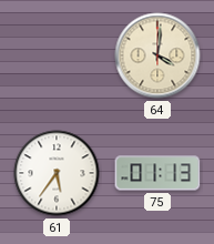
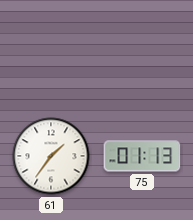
64: 4:01 -> none (157, 55)
61: 5:36 -> 1:36 (51, 156)
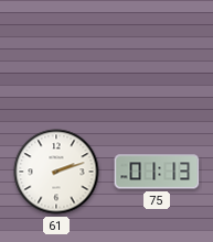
61: 1:36 -> 2:12 (56, 172)
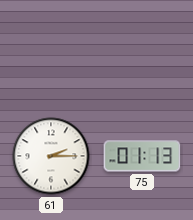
61: 2:12 -> 2:15 (51, 156)
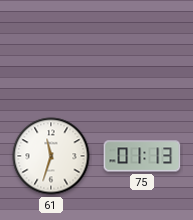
61: 2:15 -> 11:33 (51, 156)
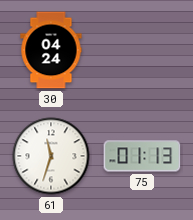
30: none -> 04:24 (51, 50)
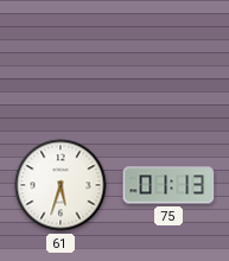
30: 04:24 -> none (51, 50)
61: 11:33 -> 5:33 (61, 185)
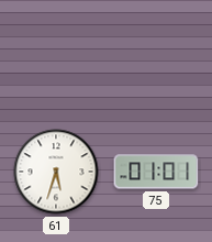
75: 01:13 -> 01:01 (156, 172)
